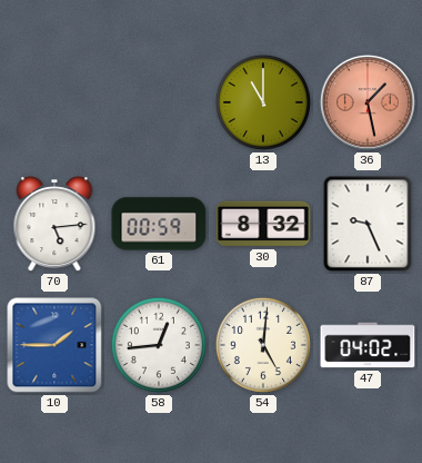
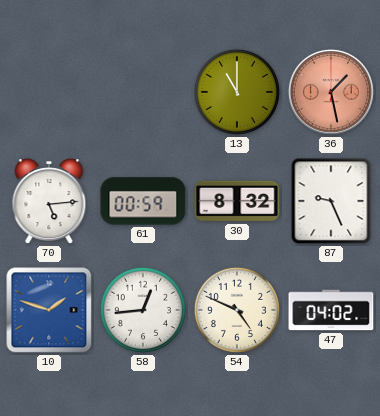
10: 1:45 -> 1:48 (49, 310)
54: 5:01 -> 4:49 (237, 310)
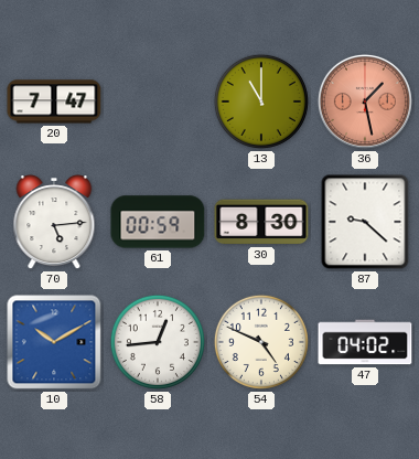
20: none -> 7:47 (54, 102)
30: 8:32 -> 8:30 (261, 222)
87: 9:26 -> 9:22 (365, 222)
10: 1:48 -> 10:10 (54, 342)
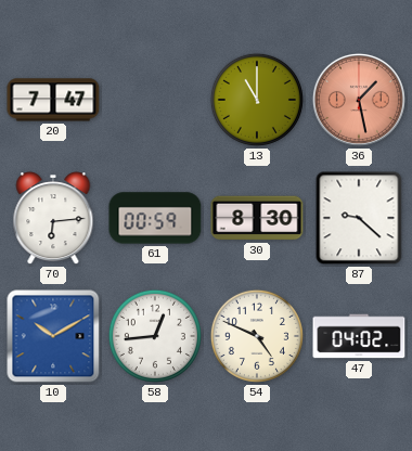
70: 5:14 -> 6:14 (53, 219)
